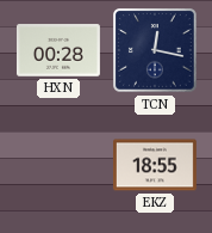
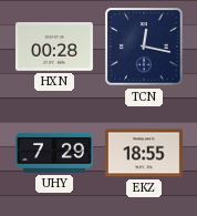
UHY: none -> 7:29 (54, 153)
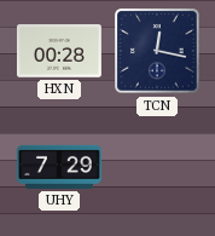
EKZ: 18:55 -> none (144, 153)
